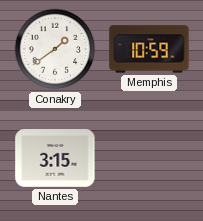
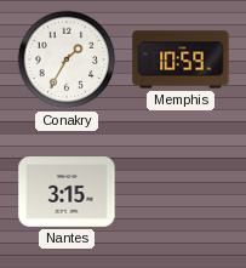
Conakry: 1:39 -> 1:35 (67, 59)
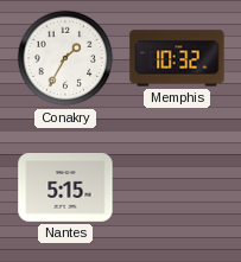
Memphis: 10:59 -> 10:32 (177, 58)
Nantes: 3:15 -> 5:15 (65, 188)
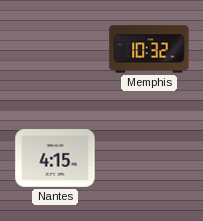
Conakry: 1:35 -> none (65, 58)
Nantes: 5:15 -> 4:15 (55, 159)
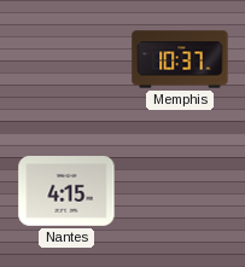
Memphis: 10:32 -> 10:37 (180, 59)
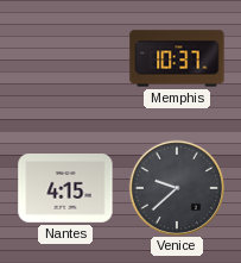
Venice: none -> 9:38 (176, 187)
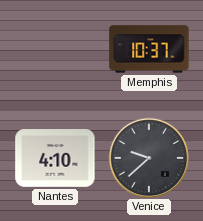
Nantes: 4:15 -> 4:10 (55, 159)
